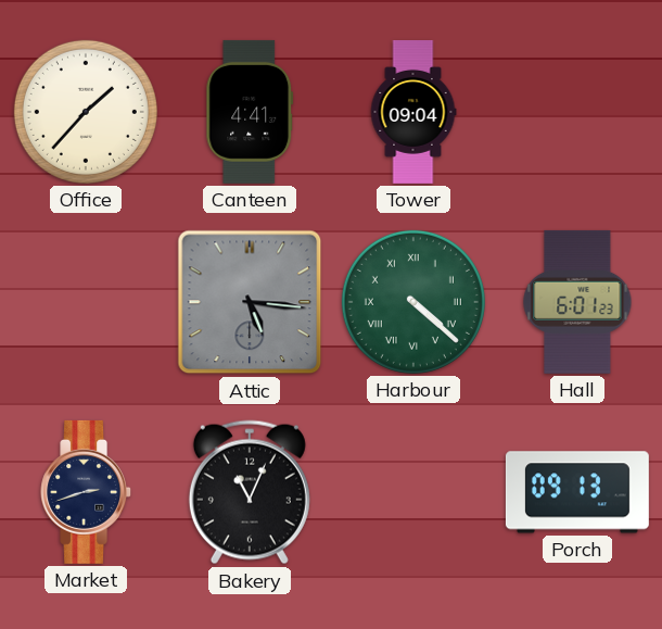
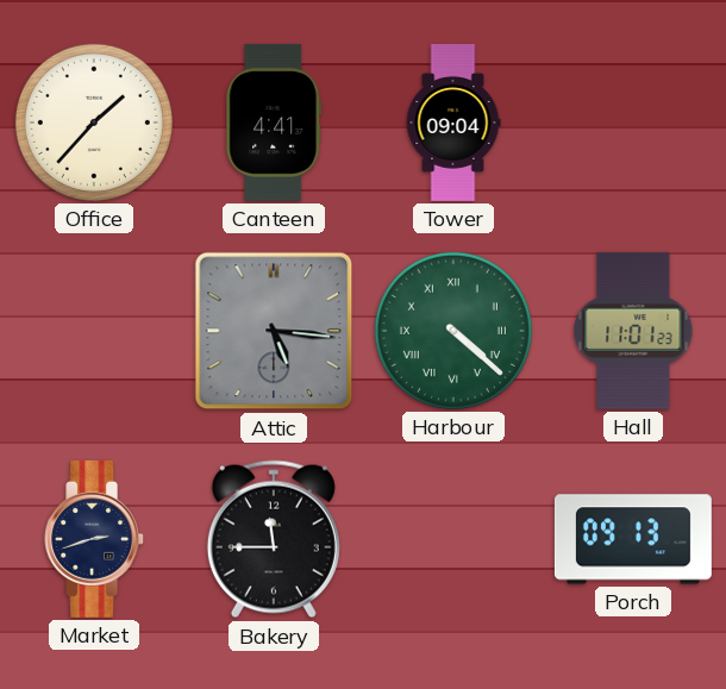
Hall: 6:01 -> 11:01 (633, 331)
Bakery: 11:04 -> 11:45 (274, 539)
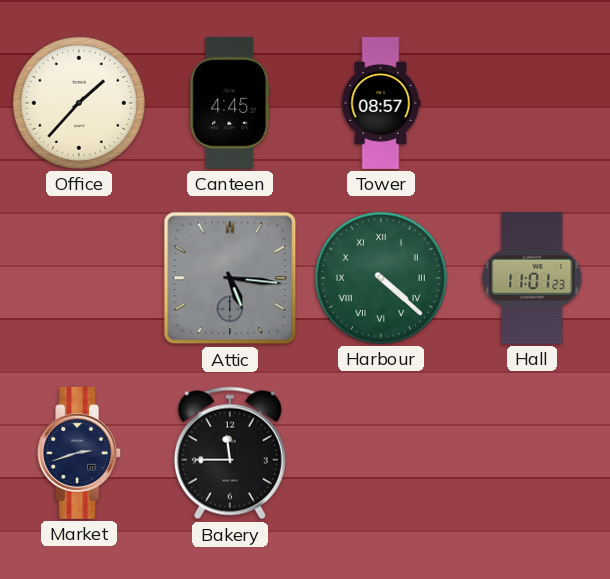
Canteen: 4:41 -> 4:45 (230, 103)
Tower: 09:04 -> 08:57 (381, 103)
Porch: 09:13 -> none (633, 539)
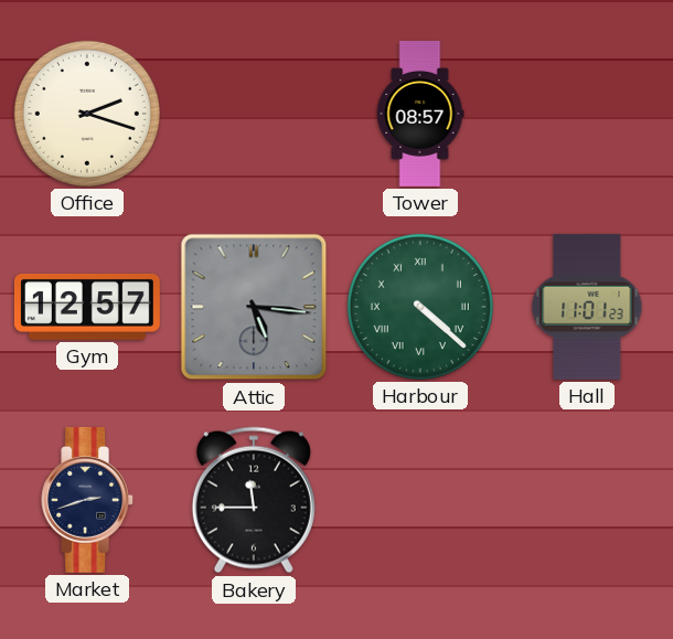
Office: 1:37 -> 2:18 (87, 114)
Canteen: 4:45 -> none (230, 103)
Gym: none -> 12:57 (87, 307)
